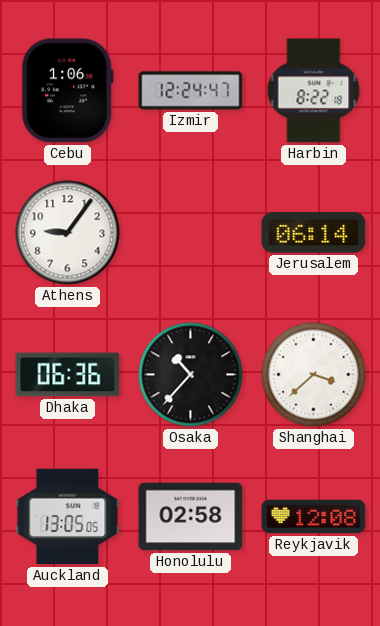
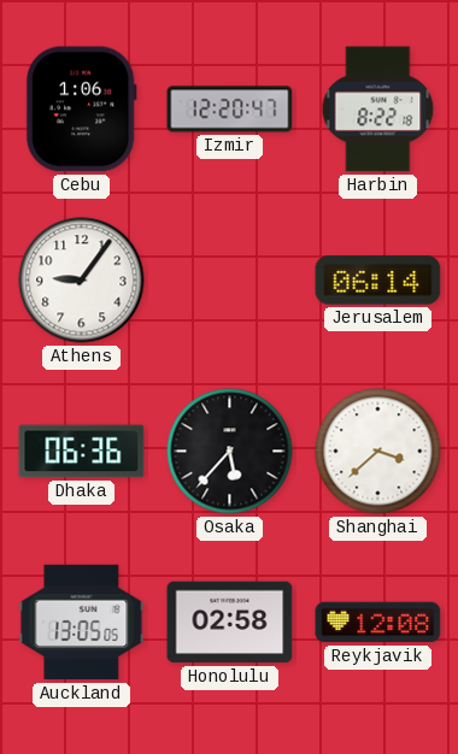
Izmir: 12:24 -> 12:20 (230, 110)
Osaka: 10:37 -> 5:37 (230, 452)
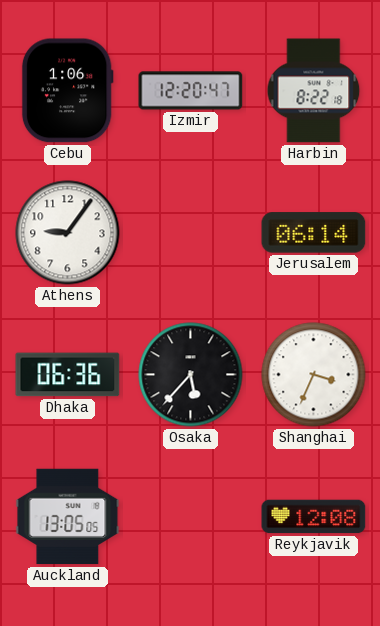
Shanghai: 3:38 -> 3:34 (314, 375)
Honolulu: 02:58 -> none (230, 623)
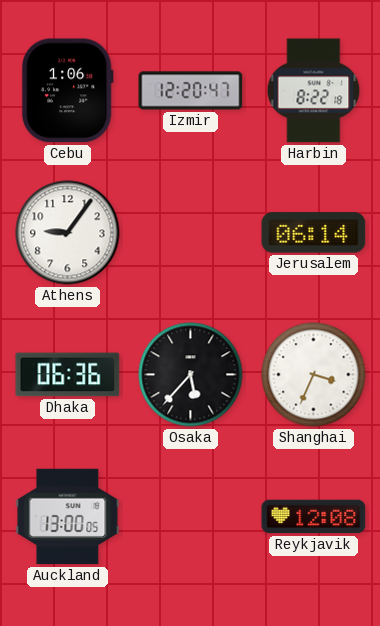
Auckland: 13:05 -> 13:00 (68, 517)
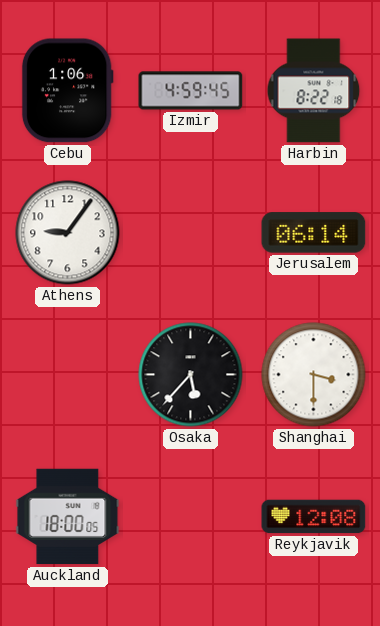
Izmir: 12:20 -> 4:59 (191, 91)
Dhaka: 06:36 -> none (68, 375)
Shanghai: 3:34 -> 3:30 (314, 375)
Auckland: 13:00 -> 18:00 (68, 517)
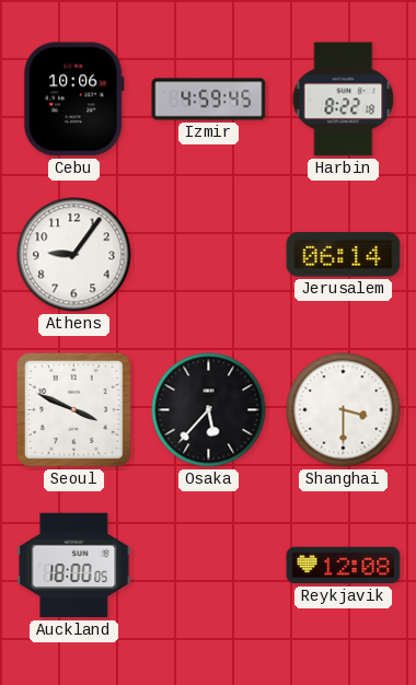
Cebu: 1:06 -> 10:06 (73, 100)
Seoul: none -> 3:49 (73, 409)
